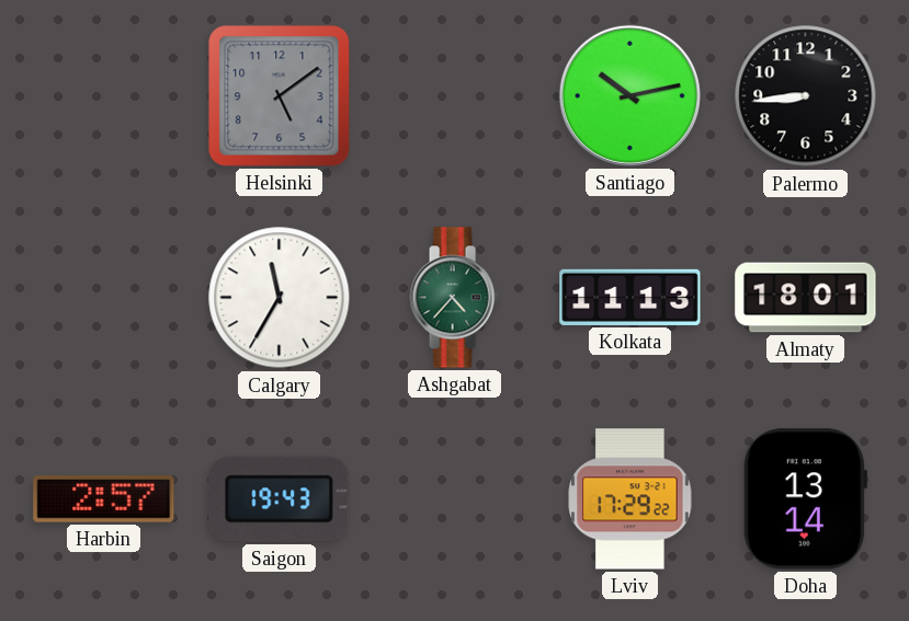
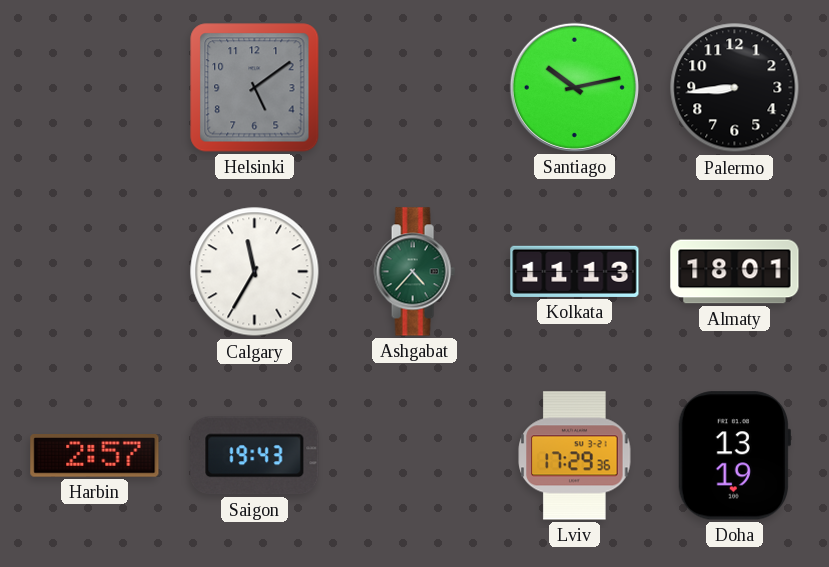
Lviv: 17:29:22 -> 17:29:36 (575, 456)
Doha: 13:14 -> 13:19 (734, 456)
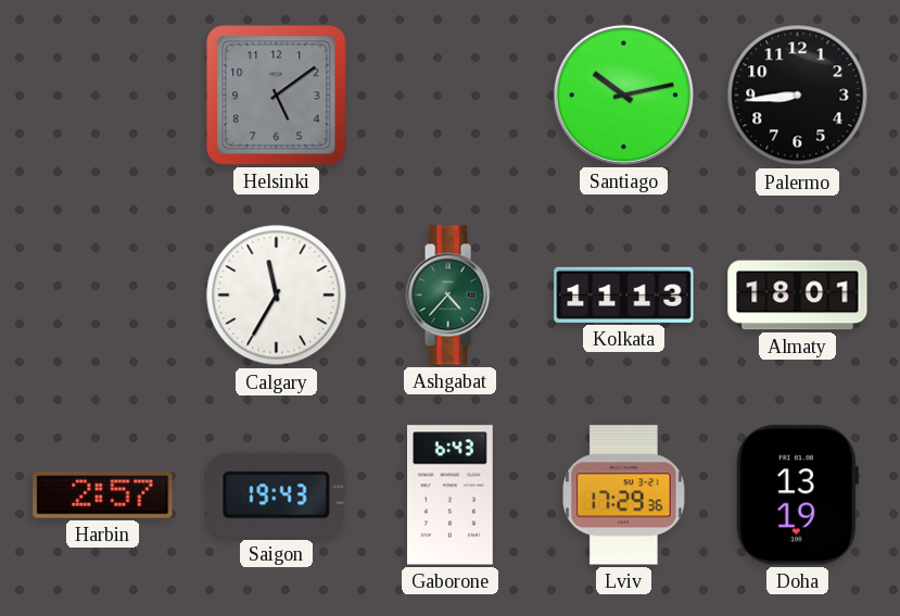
Gaborone: none -> 6:43 (451, 495)
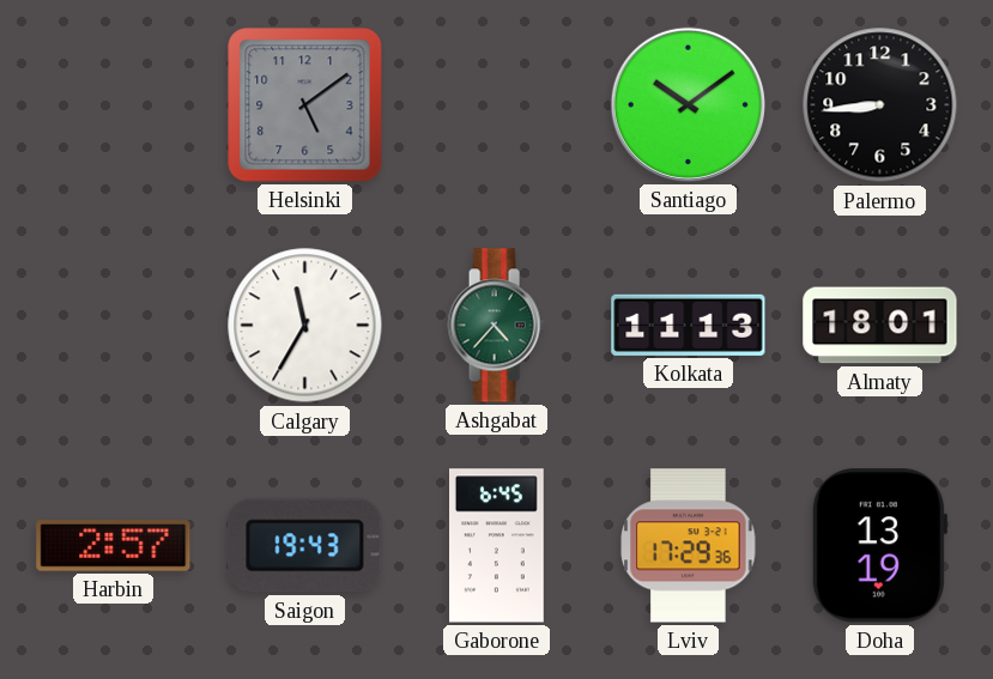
Santiago: 10:13 -> 10:09 (688, 104)
Gaborone: 6:43 -> 6:45 (497, 546)
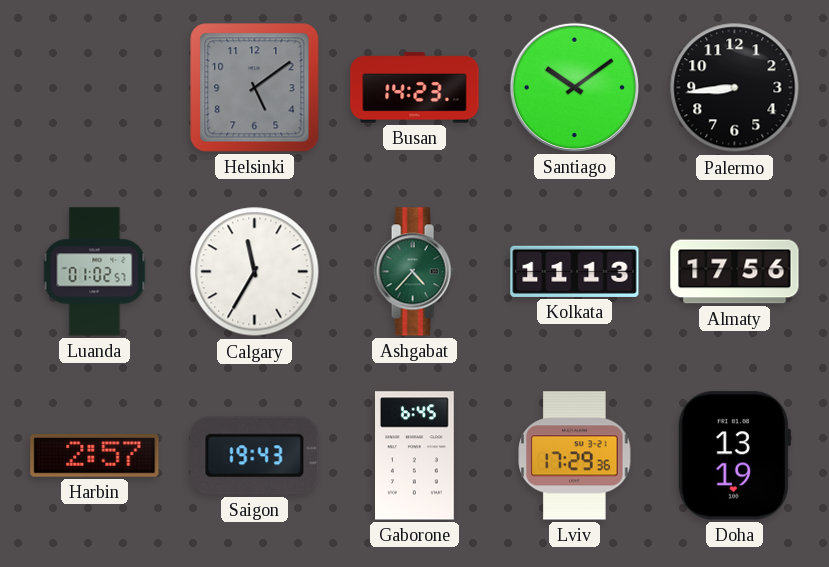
Busan: none -> 14:23 (415, 88)
Luanda: none -> 01:02 (95, 272)
Almaty: 18:01 -> 17:56 (735, 272)
